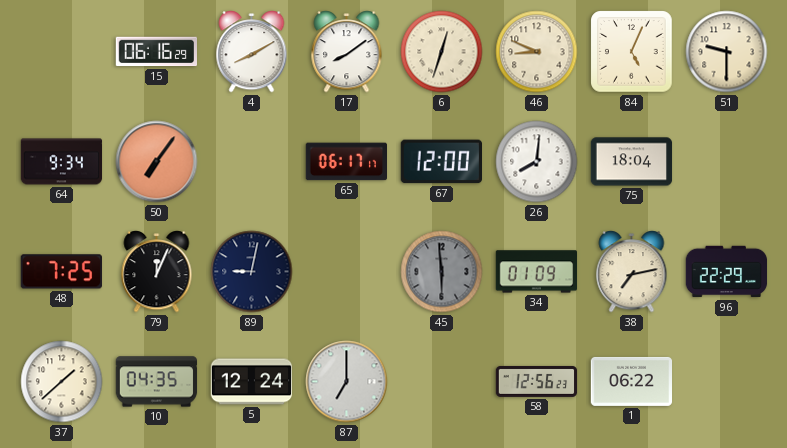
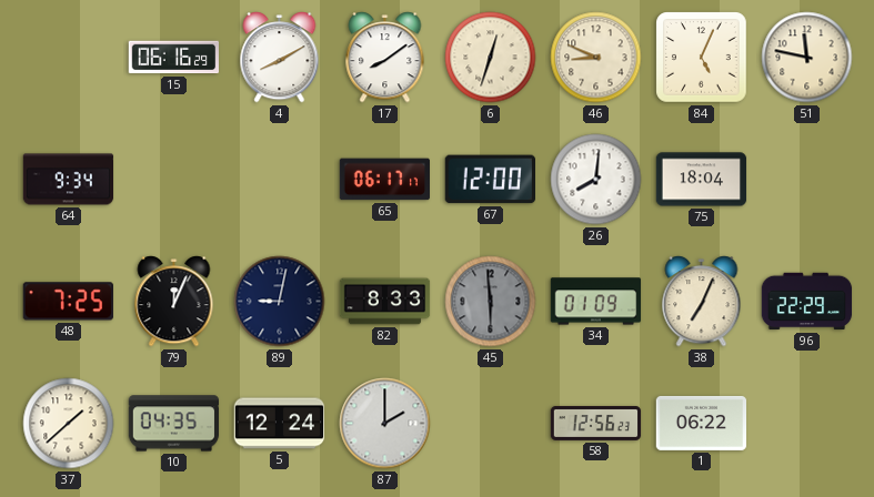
51: 9:30 -> 11:47 (807, 58)
50: 7:06 -> none (157, 162)
82: none -> 8:33 (385, 302)
38: 7:13 -> 7:04 (702, 302)
87: 7:00 -> 2:00 (385, 424)
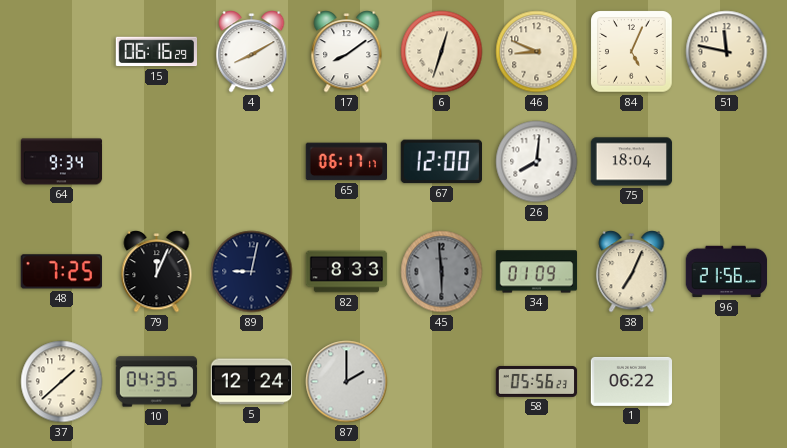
96: 22:29 -> 21:56 (727, 272)
58: 12:56 -> 05:56 (537, 381)
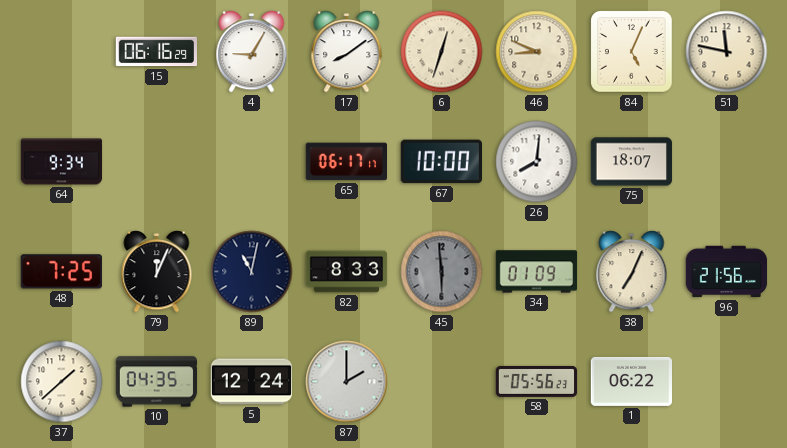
4: 8:10 -> 9:05 (252, 52)
67: 12:00 -> 10:00 (441, 162)
75: 18:04 -> 18:07 (632, 162)
89: 9:02 -> 11:02 (252, 272)
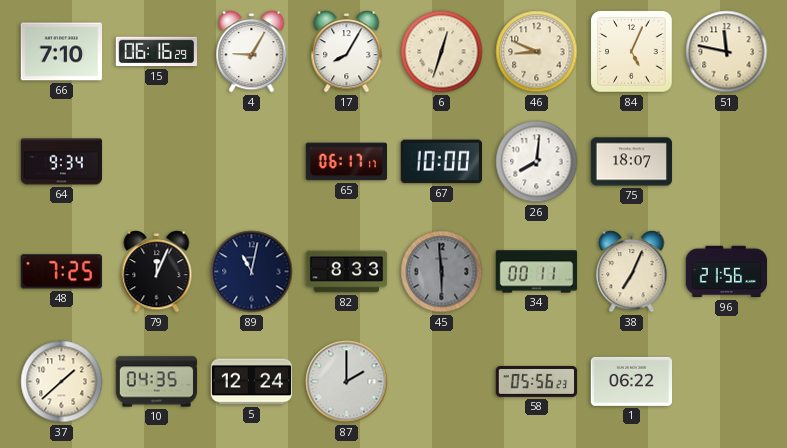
66: none -> 7:10 (62, 52)
17: 8:09 -> 8:05 (347, 52)
34: 01:09 -> 00:11 (537, 272)
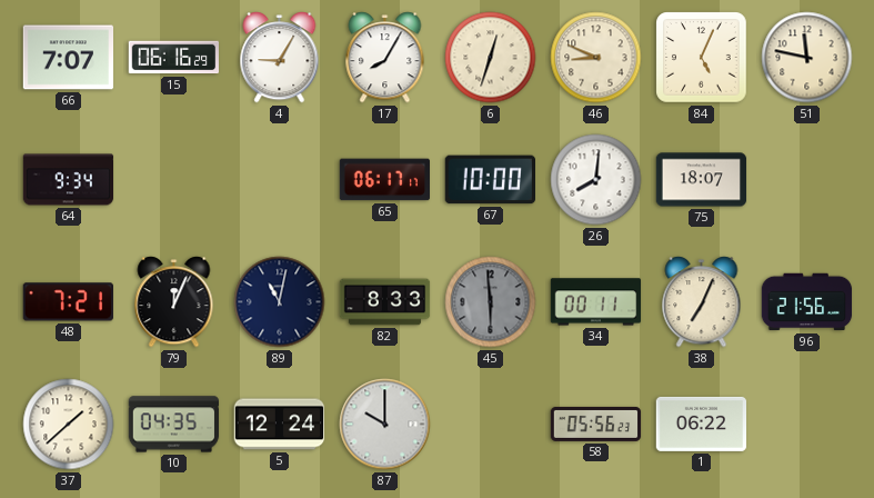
66: 7:10 -> 7:07 (69, 58)
48: 7:25 -> 7:21 (68, 302)
87: 2:00 -> 10:00 (385, 425)
